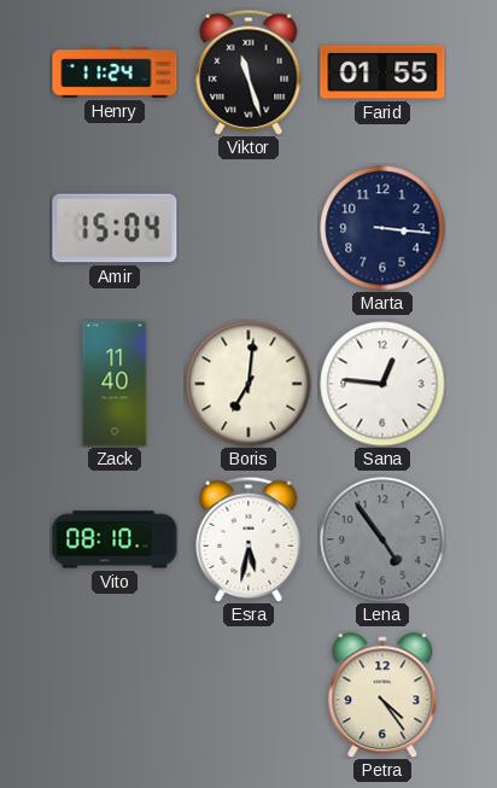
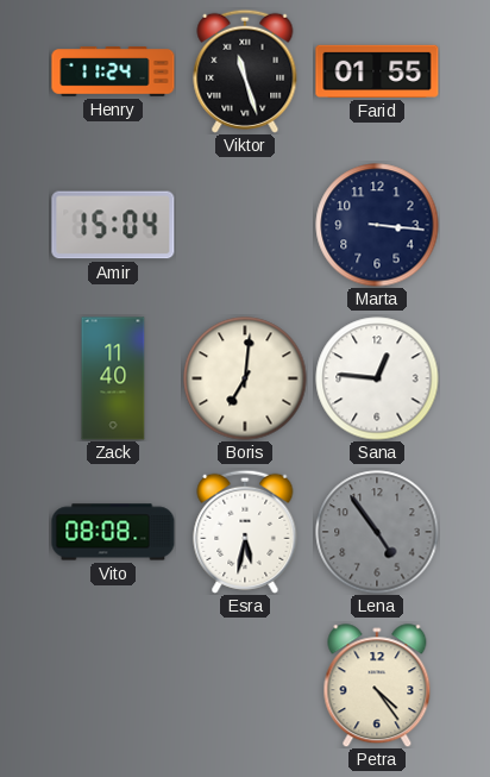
Vito: 08:10 -> 08:08 (113, 532)
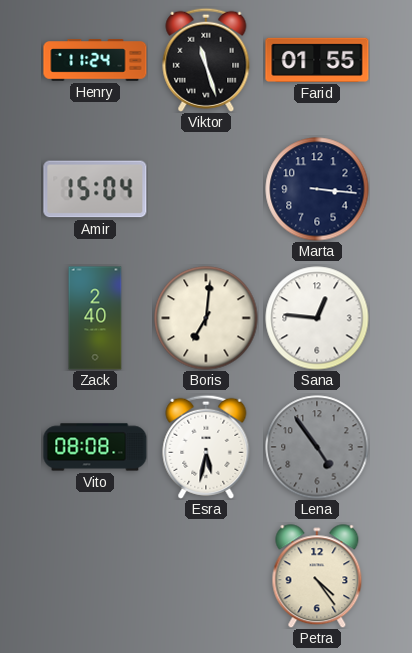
Zack: 11:40 -> 2:40 (95, 318)
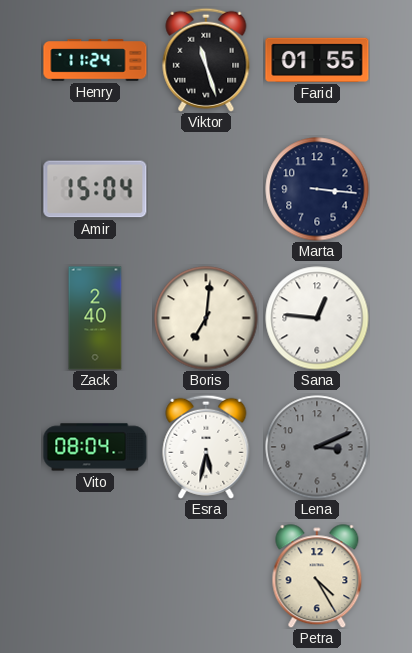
Vito: 08:08 -> 08:04 (95, 447)
Lena: 4:54 -> 3:11 (317, 447)
Petra: 4:24 -> 4:25 (317, 576)
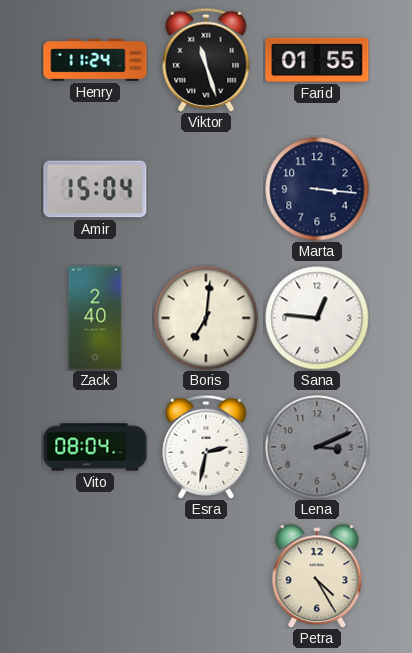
Esra: 5:32 -> 2:32 (206, 447)
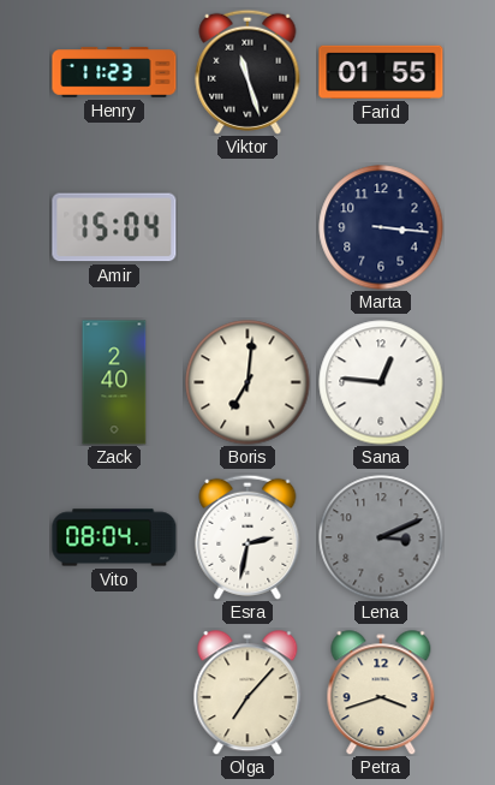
Henry: 11:24 -> 11:23 (114, 72)
Olga: none -> 7:07 (247, 692)
Petra: 4:25 -> 3:42 (381, 692)
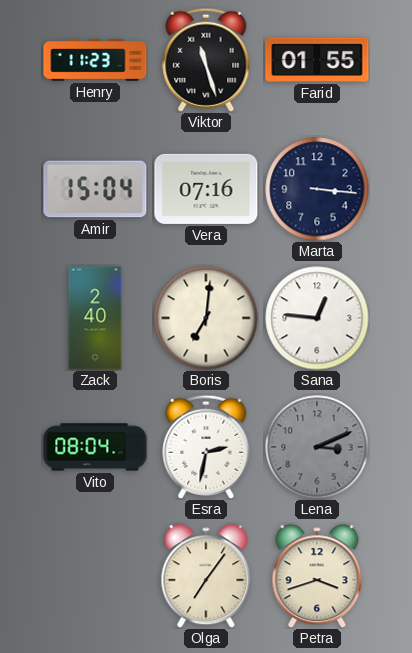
Vera: none -> 07:16 (206, 189)
Olga: 7:07 -> 7:06 (206, 576)
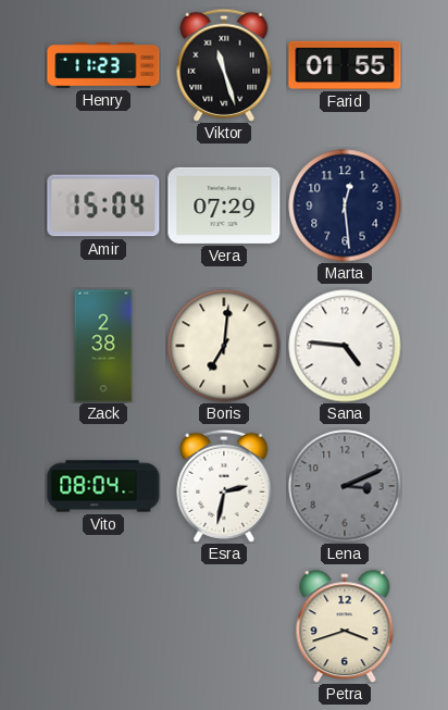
Vera: 07:16 -> 07:29 (224, 205)
Marta: 3:16 -> 12:29 (345, 205)
Zack: 2:40 -> 2:38 (103, 346)
Sana: 12:46 -> 4:46 (345, 346)
Olga: 7:06 -> none (206, 576)
